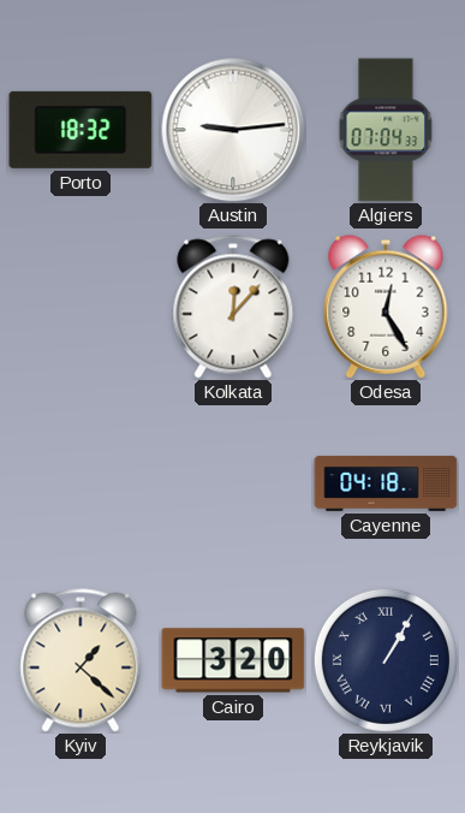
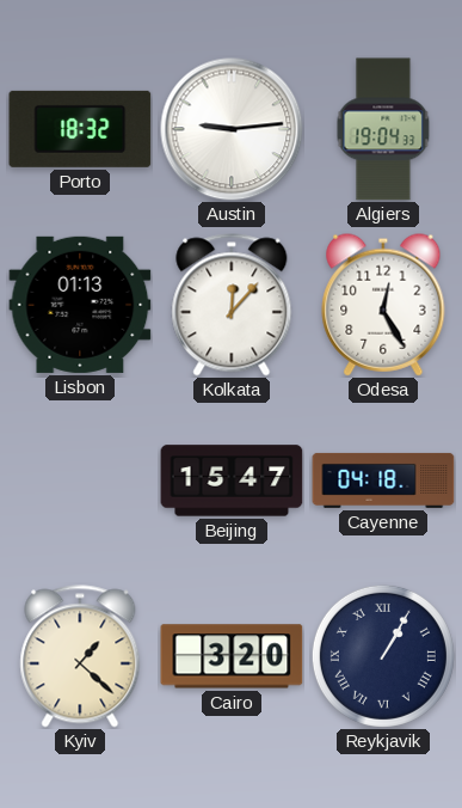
Algiers: 07:04 -> 19:04 (383, 129)
Lisbon: none -> 01:13 (80, 305)
Beijing: none -> 15:47 (232, 480)
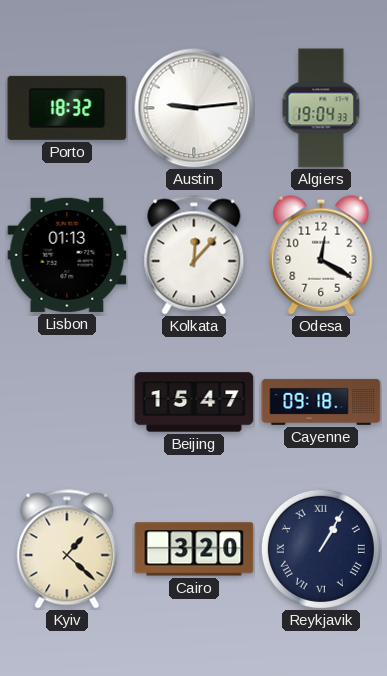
Odesa: 12:25 -> 12:20 (321, 255)
Cayenne: 04:18 -> 09:18 (321, 402)
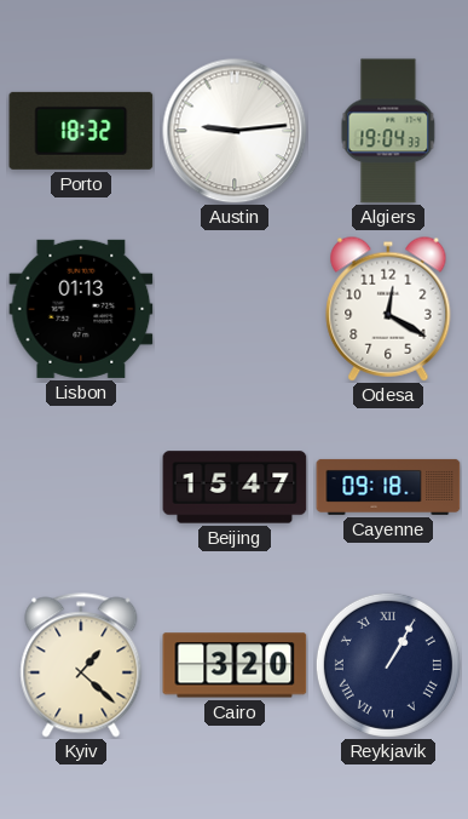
Kolkata: 12:07 -> none (194, 255)
